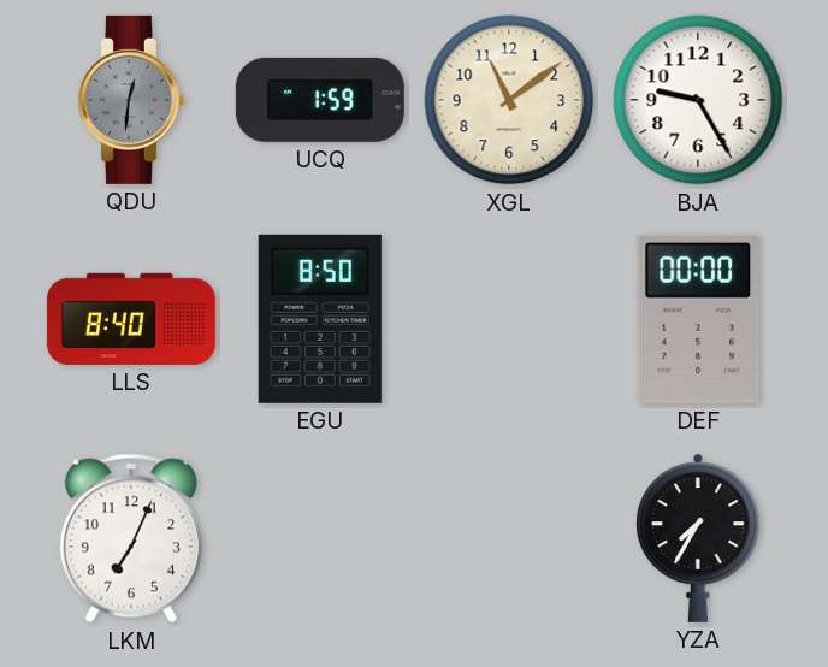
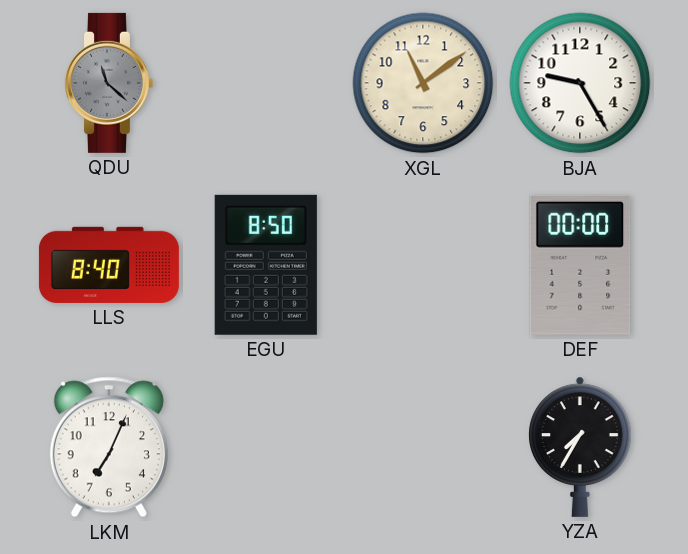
QDU: 12:31 -> 11:22 (108, 83)
UCQ: 1:59 -> none (320, 100)
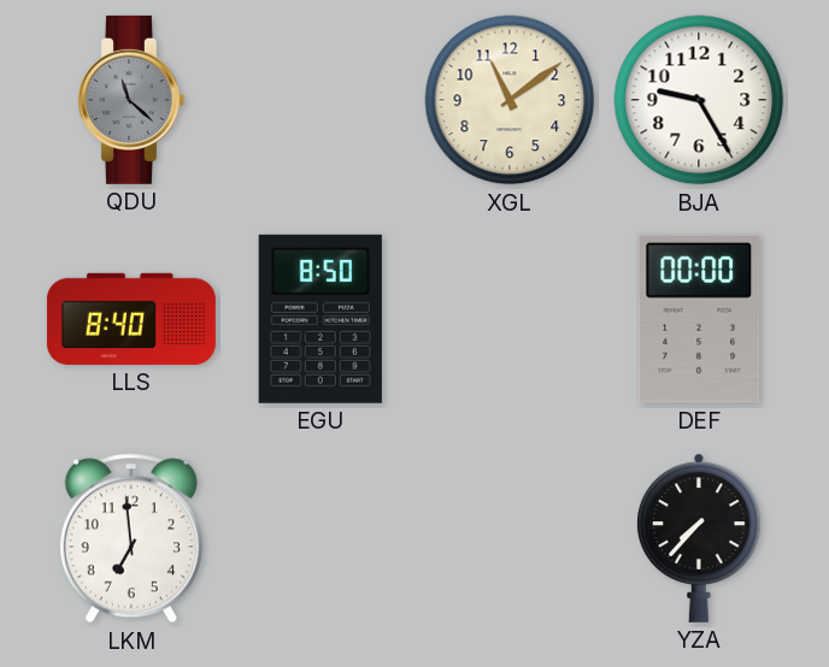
LKM: 7:04 -> 6:59 (131, 538)
YZA: 7:35 -> 7:37 (699, 538)
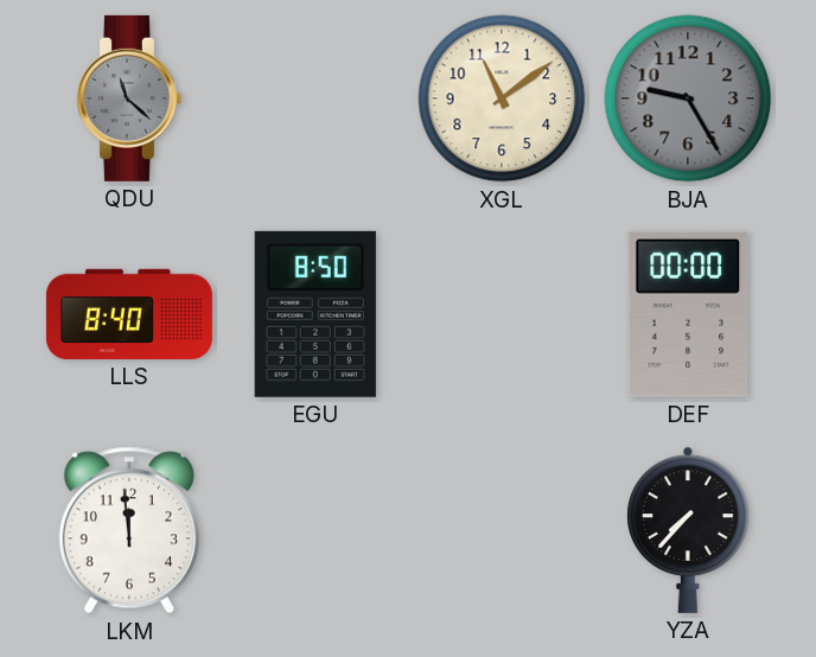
BJA dial: white -> grey (688, 98)
LKM: 6:59 -> 11:59 (129, 530)
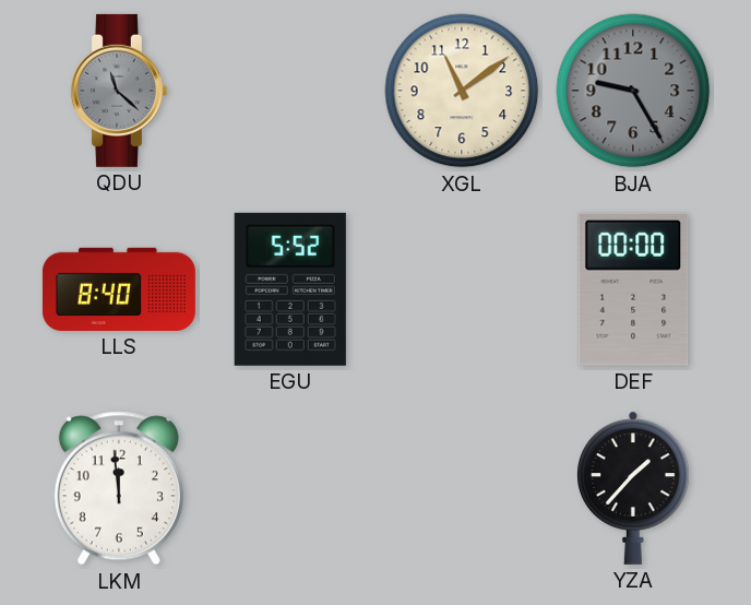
EGU: 8:50 -> 5:52 (290, 289)
YZA: 7:37 -> 1:37 (633, 488)
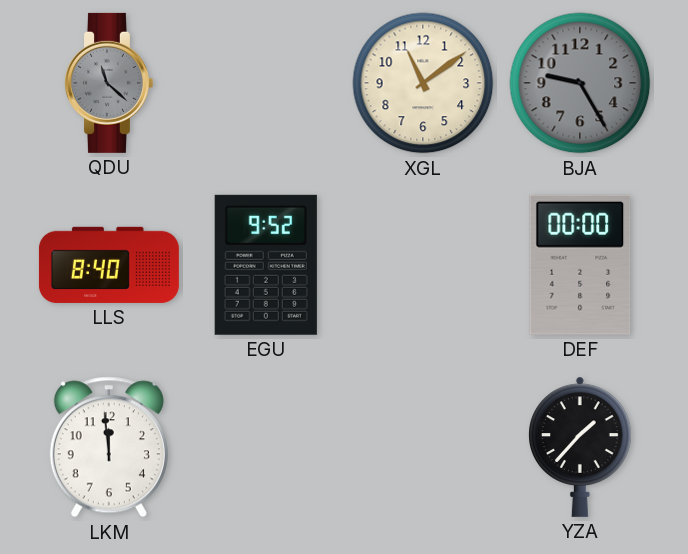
EGU: 5:52 -> 9:52 (266, 265)
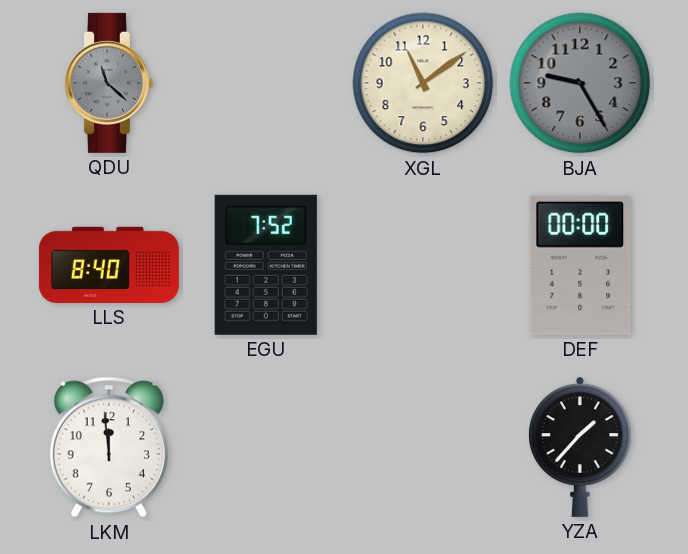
EGU: 9:52 -> 7:52 (266, 265)
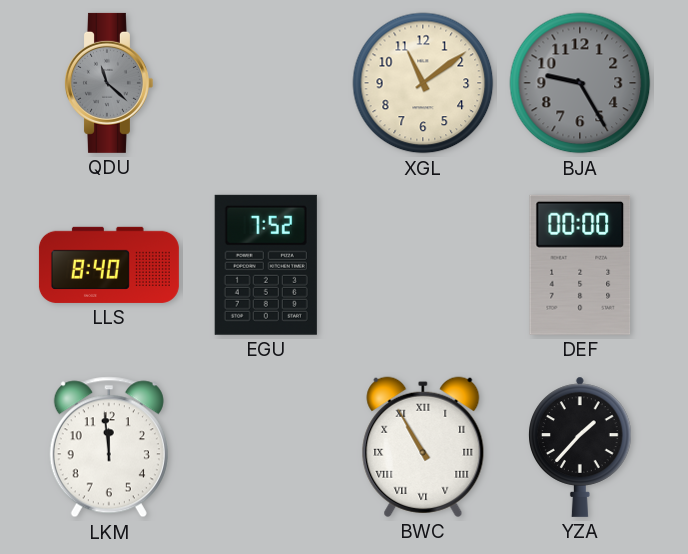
BWC: none -> 10:55 (423, 447)
